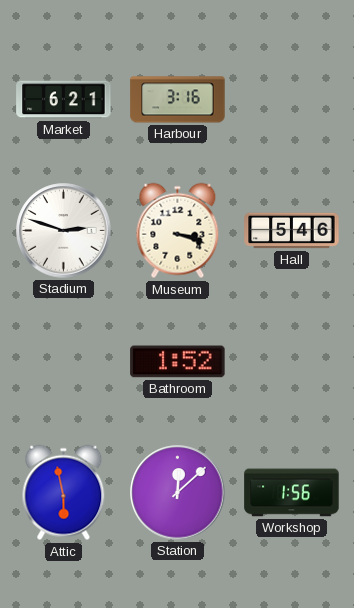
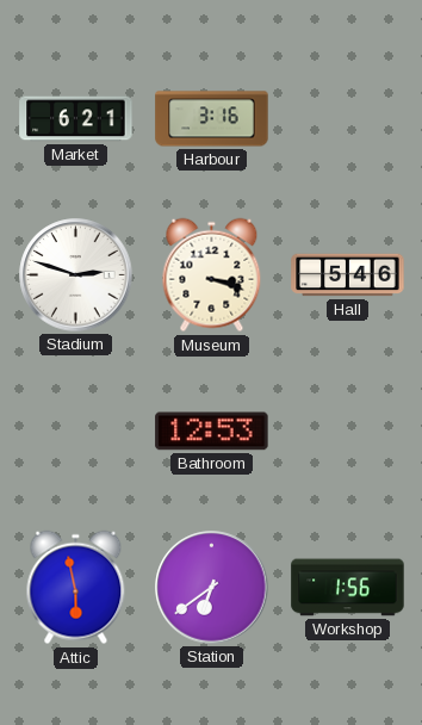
Bathroom: 1:52 -> 12:53 (212, 432)
Station: 12:08 -> 6:39 (212, 588)
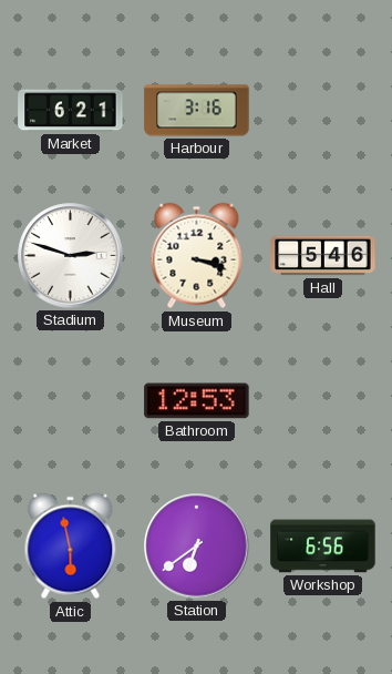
Workshop: 1:56 -> 6:56 (323, 547)
